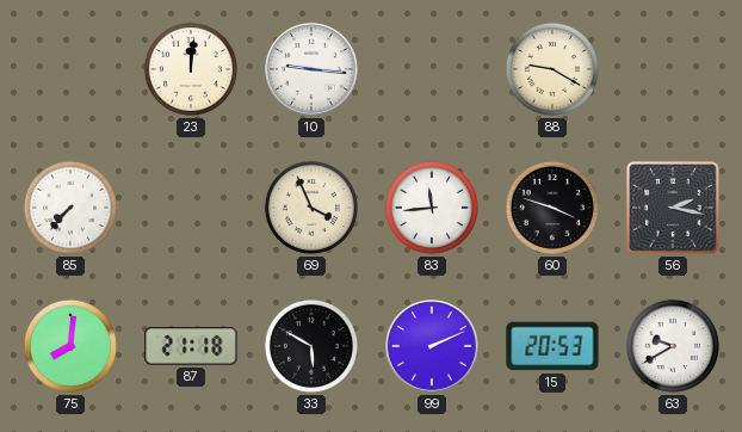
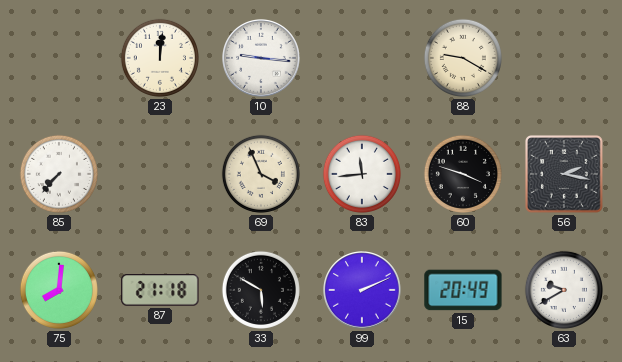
15: 20:53 -> 20:49 (463, 290)
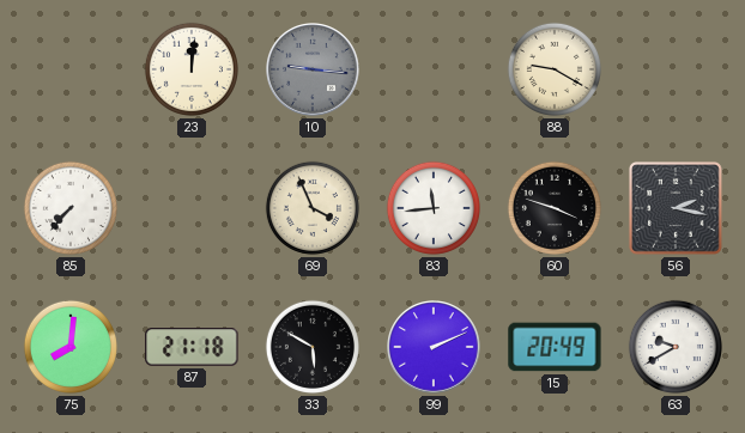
10 dial: white -> grey (314, 71)
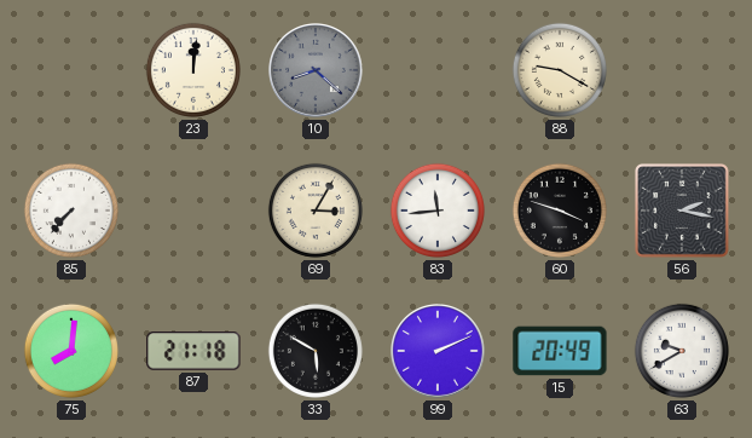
10: 9:16 -> 8:22 (317, 71)
69: 3:56 -> 3:05 (316, 211)
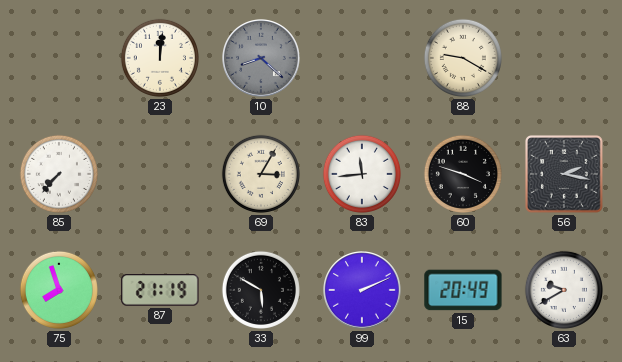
75: 8:01 -> 7:57 (59, 290)
87: 21:18 -> 21:19 (160, 290)
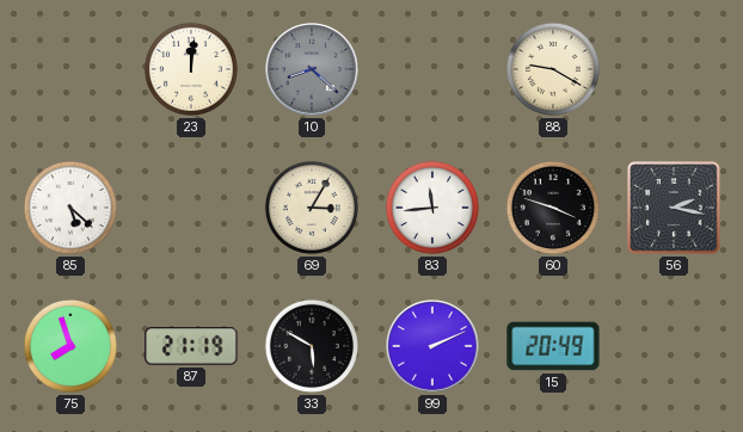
85: 7:37 -> 5:22 (70, 208)
63: 9:40 -> none (564, 290)
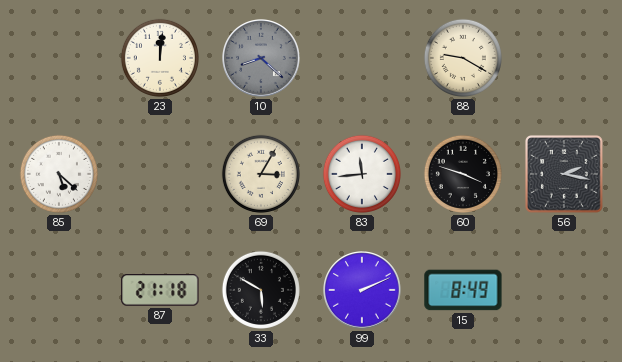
75: 7:57 -> none (70, 346)
87: 21:19 -> 21:18 (160, 290)
15: 20:49 -> 8:49 (463, 290)
